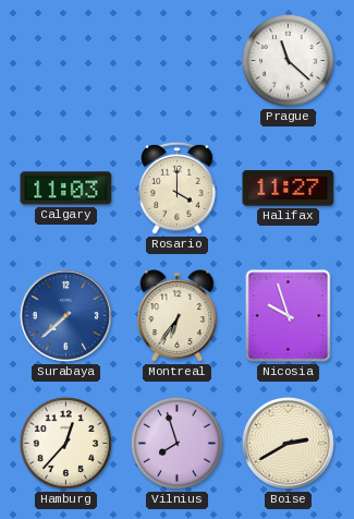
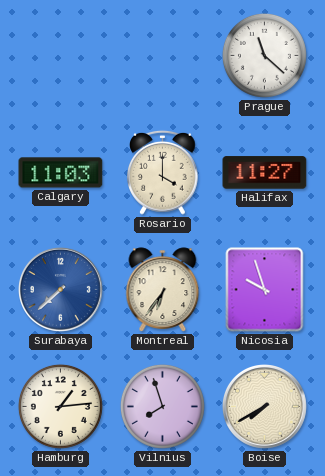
Hamburg: 12:37 -> 1:14 (60, 406)
Boise: 2:40 -> 7:40 (265, 407)
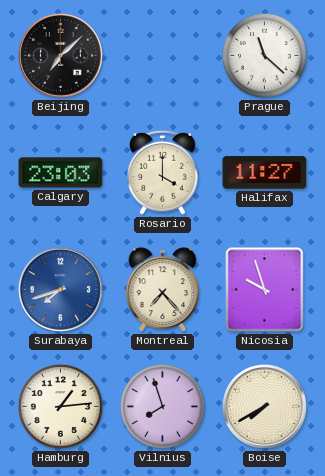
Beijing: none -> 7:08 (61, 56)
Calgary: 11:03 -> 23:03 (61, 173)
Surabaya: 7:38 -> 7:42 (61, 290)
Montreal: 6:36 -> 7:23 (163, 290)
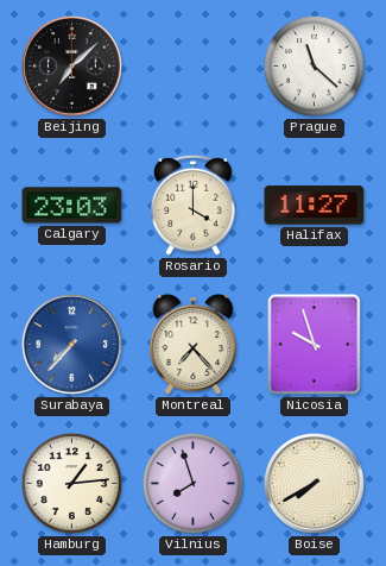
Surabaya: 7:42 -> 7:37 (72, 345)
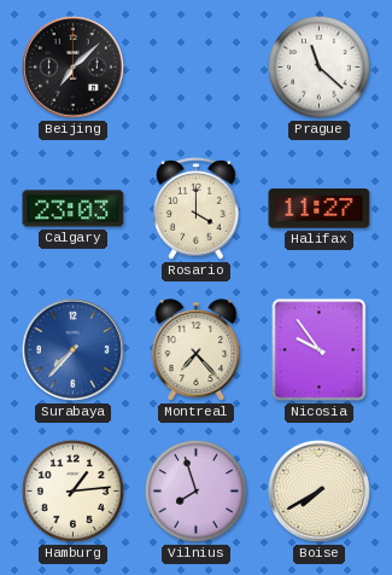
Nicosia: 9:57 -> 9:54 (320, 350)
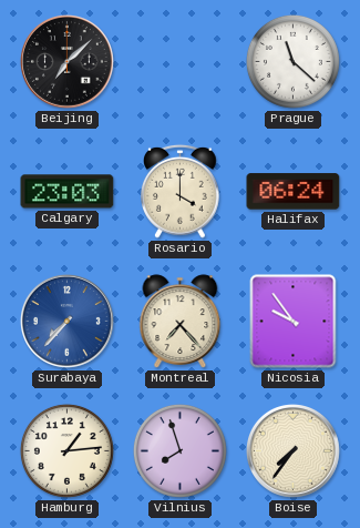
Halifax: 11:27 -> 06:24 (294, 192)
Boise: 7:40 -> 7:36 (294, 451)
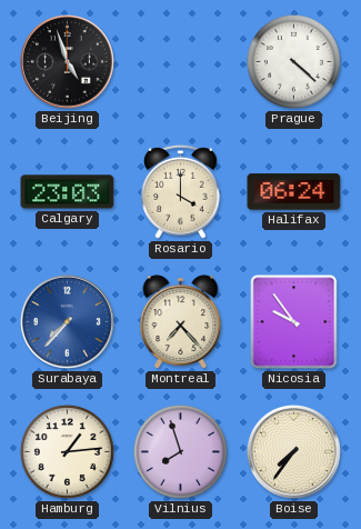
Beijing: 7:08 -> 4:57 (68, 62)
Prague: 11:22 -> 4:22 (293, 61)
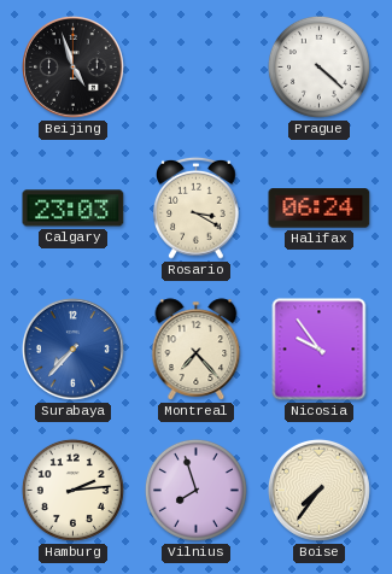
Rosario: 4:00 -> 3:20 (197, 207)
Hamburg: 1:14 -> 2:14 (72, 490)
